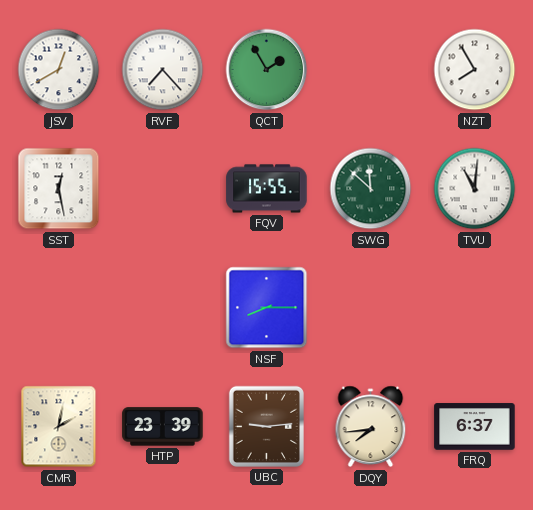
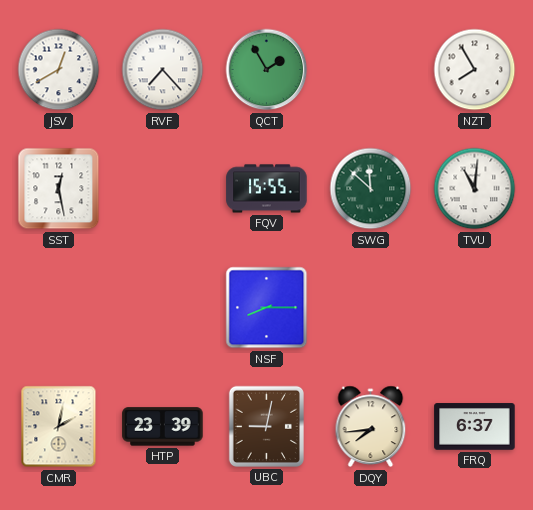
UBC: 9:14 -> 9:02 (266, 426)
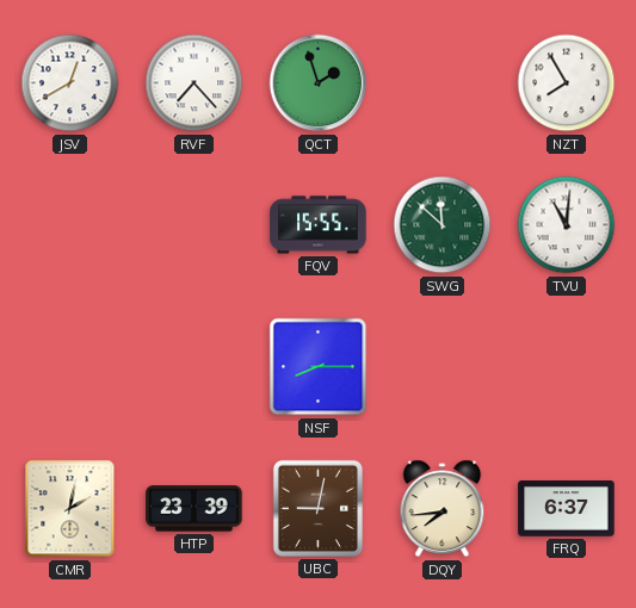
QCT: 1:55 -> 1:57 (319, 83)
SST: 12:28 -> none (59, 189)
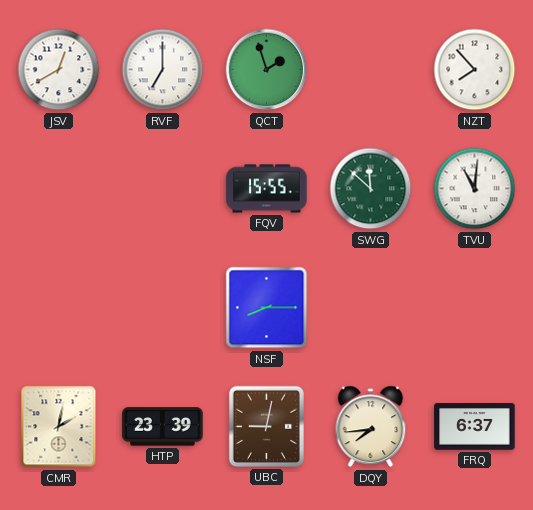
RVF: 7:23 -> 7:00 (163, 70)
NZT: 7:55 -> 7:53 (475, 70)
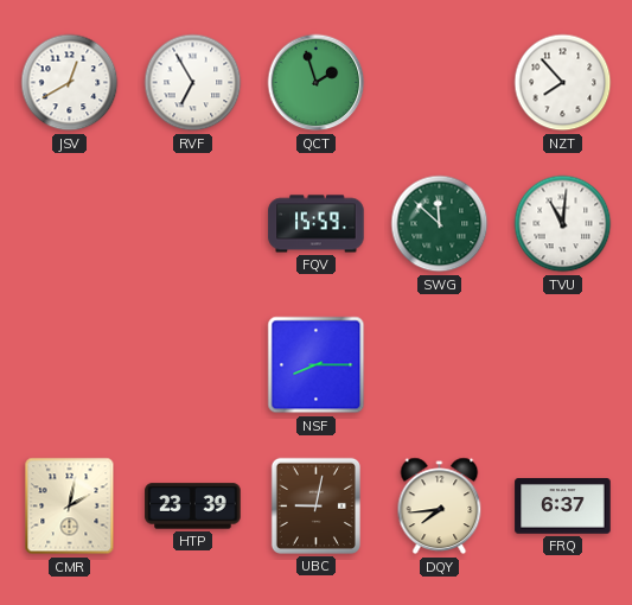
RVF: 7:00 -> 6:55 (193, 83)
FQV: 15:55 -> 15:59 (317, 224)
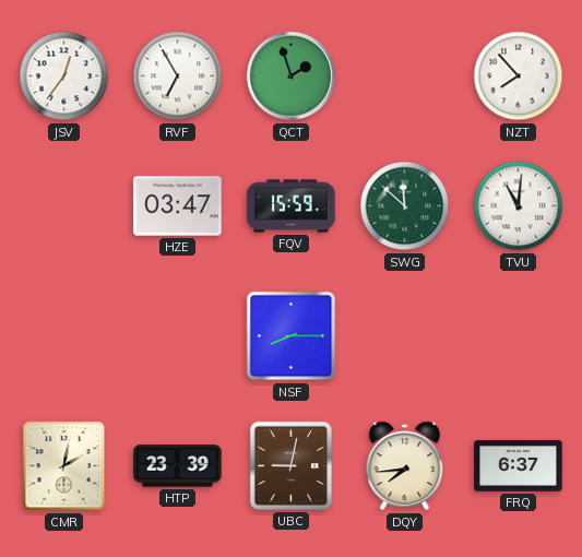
JSV: 12:40 -> 12:36 (64, 76)
HZE: none -> 03:47 (178, 206)
